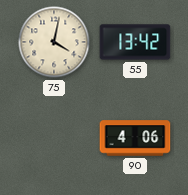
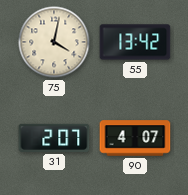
31: none -> 2:07 (54, 138)
90: 4:06 -> 4:07 (135, 138)
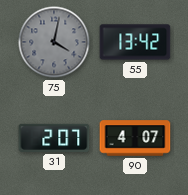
75 dial: cream -> grey (54, 42)
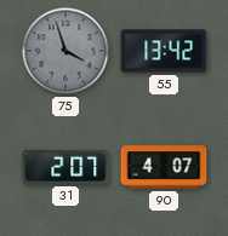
75: 4:02 -> 3:57 (65, 51)
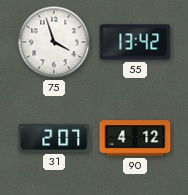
75 dial: grey -> white (54, 42)
90: 4:07 -> 4:12 (135, 138)
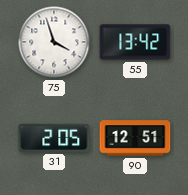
31: 2:07 -> 2:05 (54, 138)
90: 4:12 -> 12:51 (135, 138)
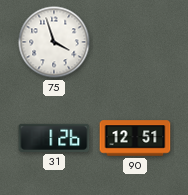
55: 13:42 -> none (135, 42)
31: 2:05 -> 1:26 (54, 138)
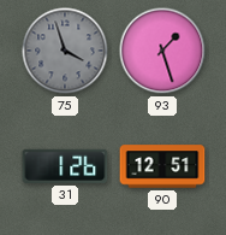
75 dial: white -> grey (65, 51)
93: none -> 1:27 (162, 51)
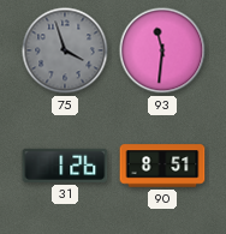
93: 1:27 -> 11:31 (162, 50)
90: 12:51 -> 8:51 (162, 166)
